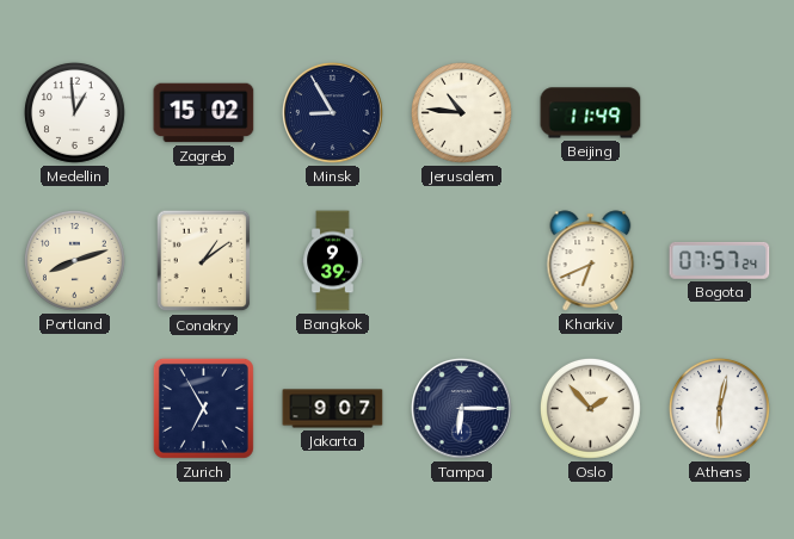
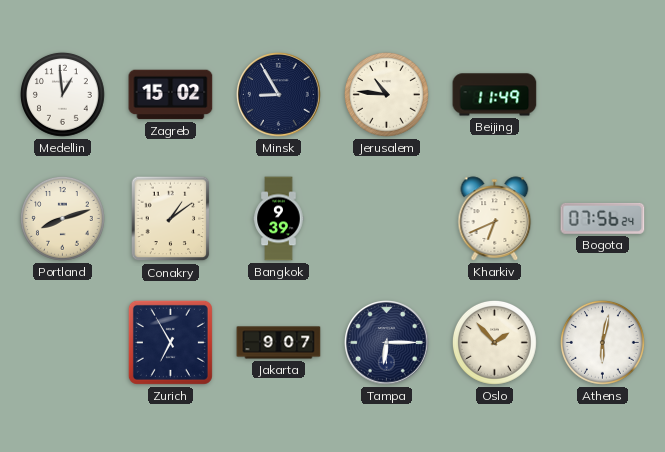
Bogota: 07:57 -> 07:56 (603, 218)
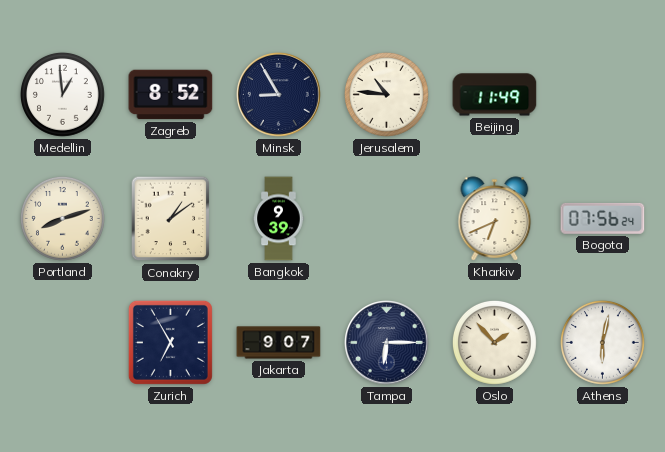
Zagreb: 15:02 -> 8:52 (171, 95)
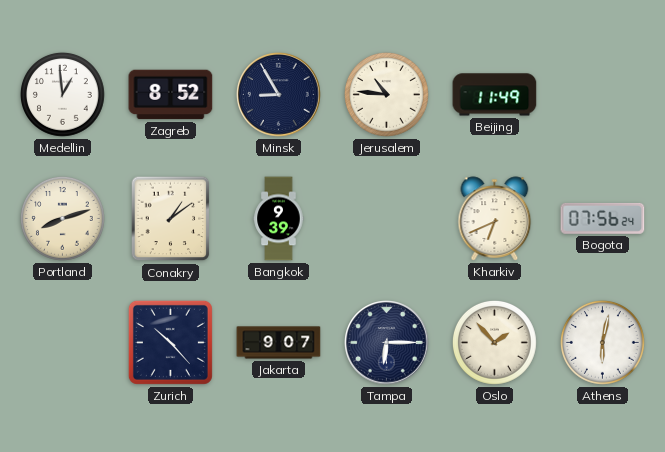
Zurich: 6:55 -> 10:23 (170, 342)
